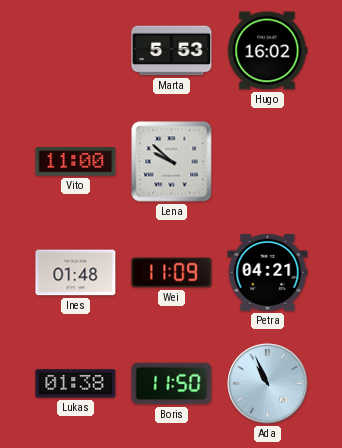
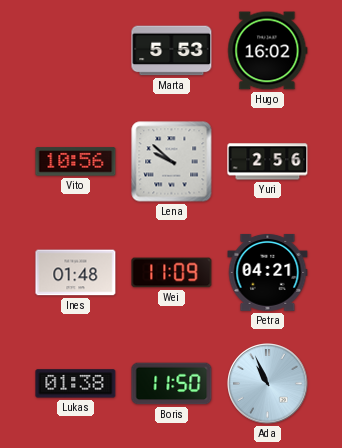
Vito: 11:00 -> 10:56 (76, 162)
Yuri: none -> 2:56 (268, 162)
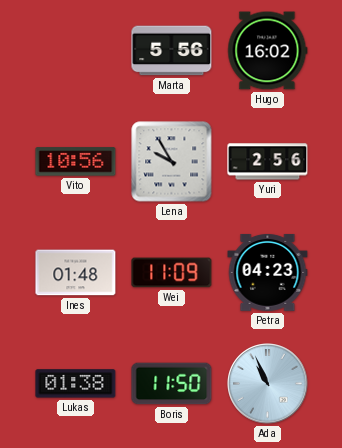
Marta: 5:53 -> 5:56 (172, 51)
Lena: 9:52 -> 9:55 (172, 162)
Petra: 04:21 -> 04:23 (268, 272)
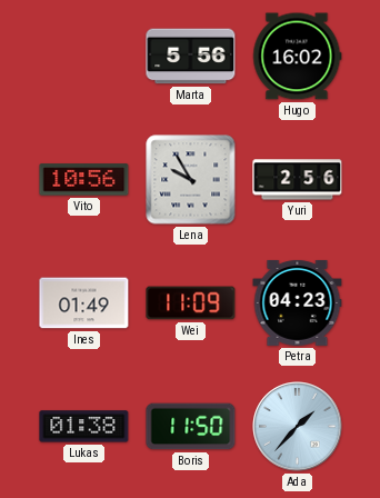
Ines: 01:48 -> 01:49 (84, 303)
Ada: 10:56 -> 1:37 (298, 427)
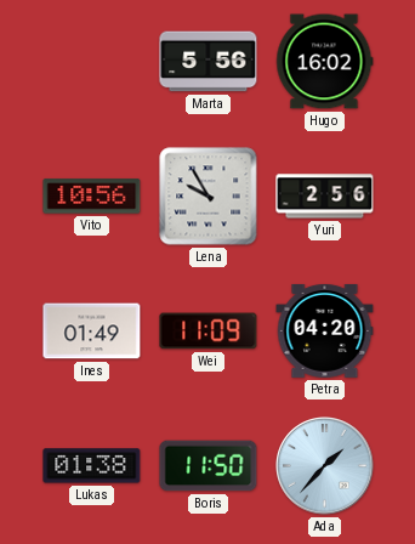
Petra: 04:23 -> 04:20 (325, 330)
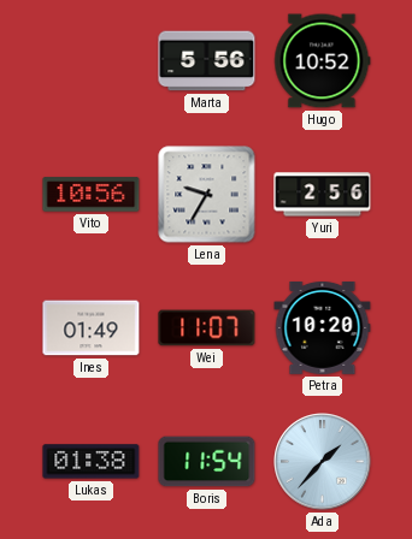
Hugo: 16:02 -> 10:52 (323, 61)
Lena: 9:55 -> 9:35 (207, 195)
Wei: 11:09 -> 11:07 (207, 328)
Petra: 04:20 -> 10:20 (323, 327)
Boris: 11:50 -> 11:54 (207, 462)
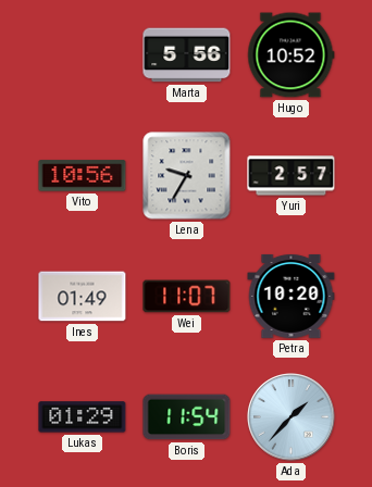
Yuri: 2:56 -> 2:57 (292, 176)
Lukas: 01:38 -> 01:29 (83, 417)
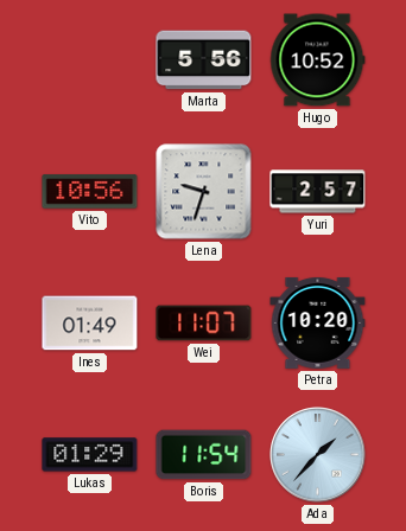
Lena: 9:35 -> 9:33 (204, 192)
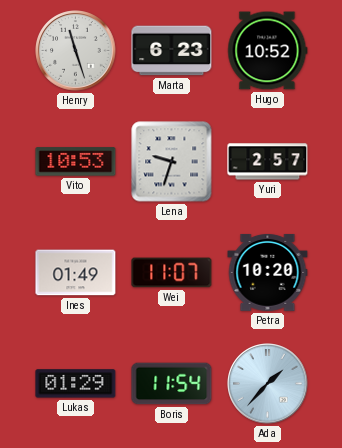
Henry: none -> 11:27 (76, 51)
Marta: 5:56 -> 6:23 (172, 51)
Vito: 10:56 -> 10:53 (76, 162)
